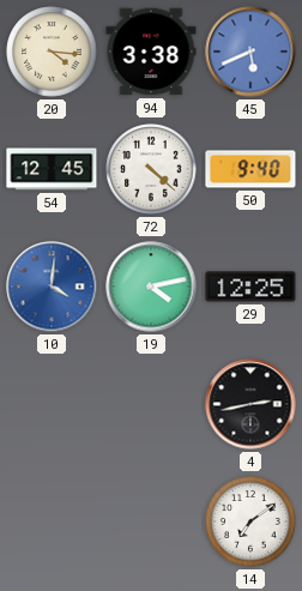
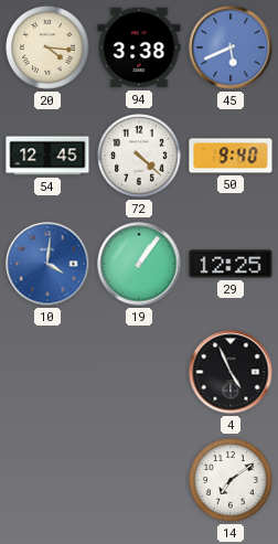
19: 4:13 -> 1:06 (139, 264)
4: 2:43 -> 4:56 (231, 372)
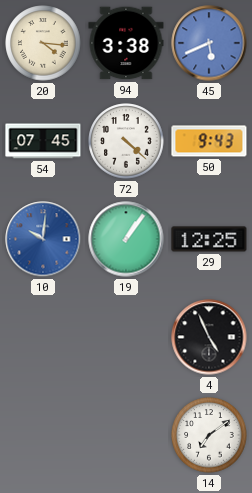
54: 12:45 -> 07:45 (43, 141)
50: 9:40 -> 9:43 (209, 141)
10: 4:01 -> 10:01 (43, 239)
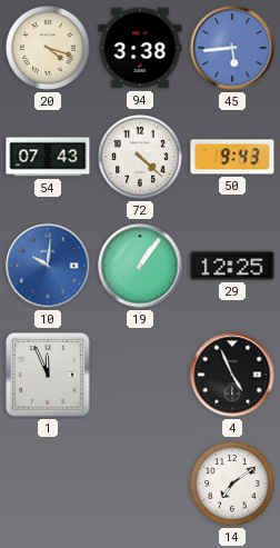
20: 4:16 -> 4:18 (48, 48)
45: 5:41 -> 5:44 (232, 48)
54: 07:45 -> 07:43 (48, 157)
1: none -> 11:56 (48, 375)
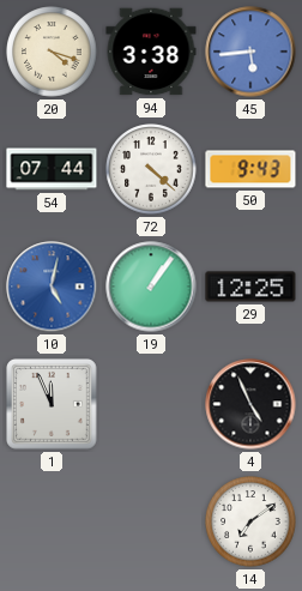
54: 07:43 -> 07:44 (52, 169)
10: 10:01 -> 5:02 (52, 287)
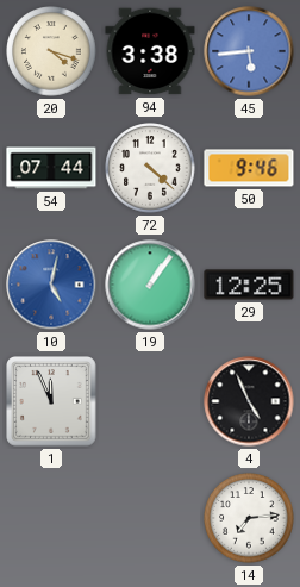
50: 9:43 -> 9:46 (249, 168)
14: 7:09 -> 7:14 (249, 518)
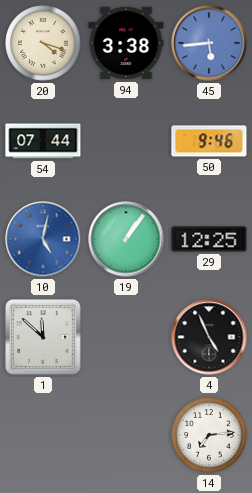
72: 4:22 -> none (150, 168)
1: 11:56 -> 11:52 (43, 337)
